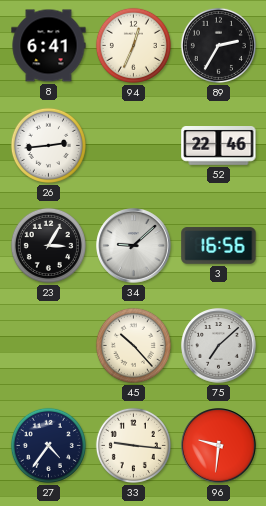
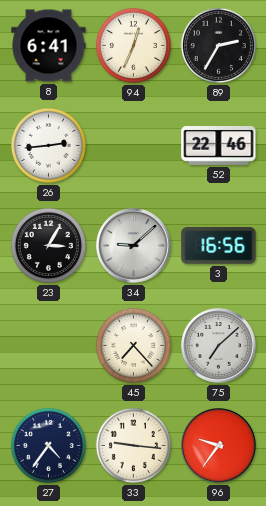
45: 10:23 -> 7:23 (133, 345)
96: 9:31 -> 9:36 (219, 446)
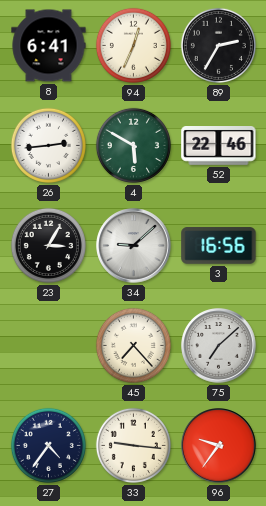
4: none -> 5:50 (133, 145)
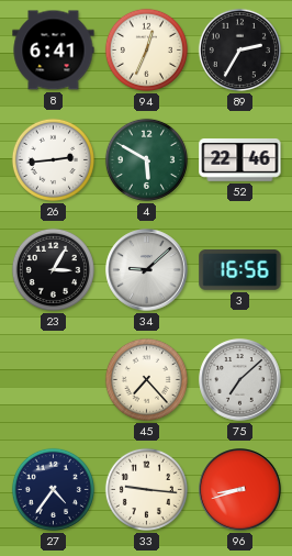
96: 9:36 -> 8:42 (240, 490)
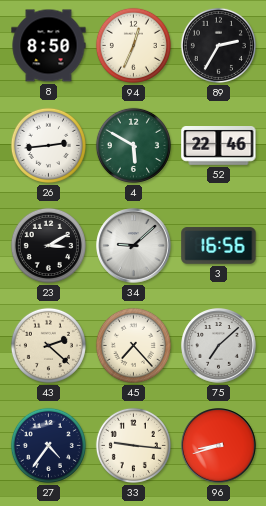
8: 6:41 -> 8:50 (49, 46)
23: 3:05 -> 3:10 (48, 245)
43: none -> 2:22 (48, 345)
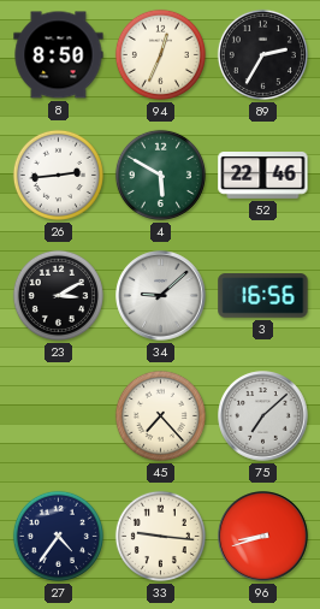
43: 2:22 -> none (48, 345)
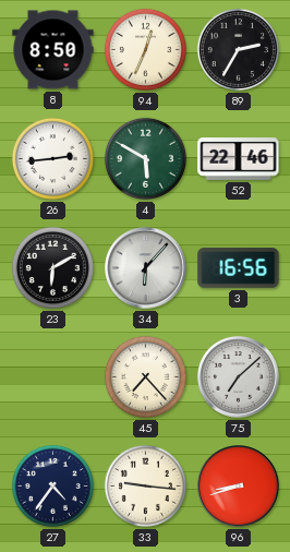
23: 3:10 -> 6:10 (52, 267)
34: 9:08 -> 6:07 (146, 268)
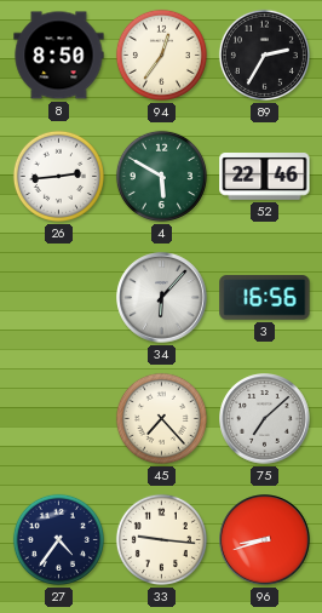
94: 12:34 -> 12:36 (161, 55)
23: 6:10 -> none (52, 267)
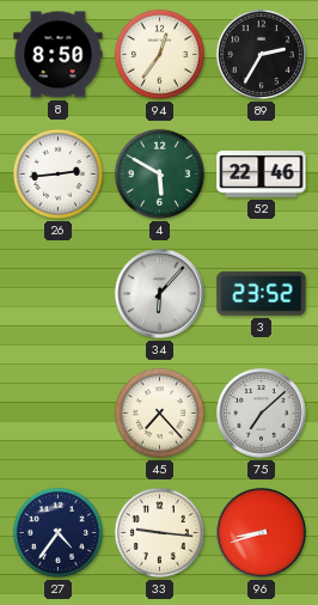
3: 16:56 -> 23:52 (262, 294)
